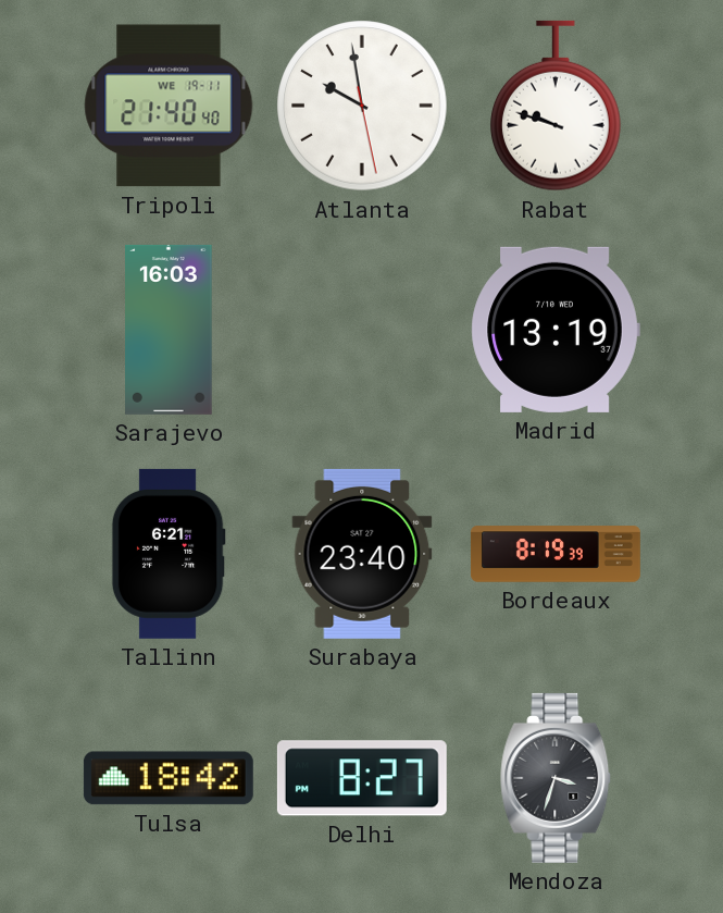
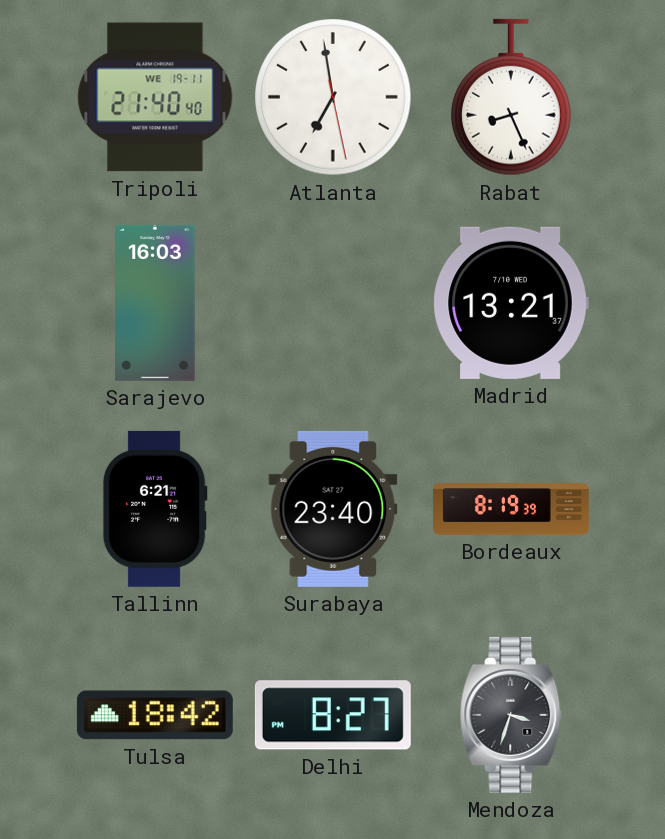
Atlanta: 9:58 -> 6:58 (333, 97)
Rabat: 9:48 -> 8:26 (512, 97)
Madrid: 13:19 -> 13:21 (511, 303)
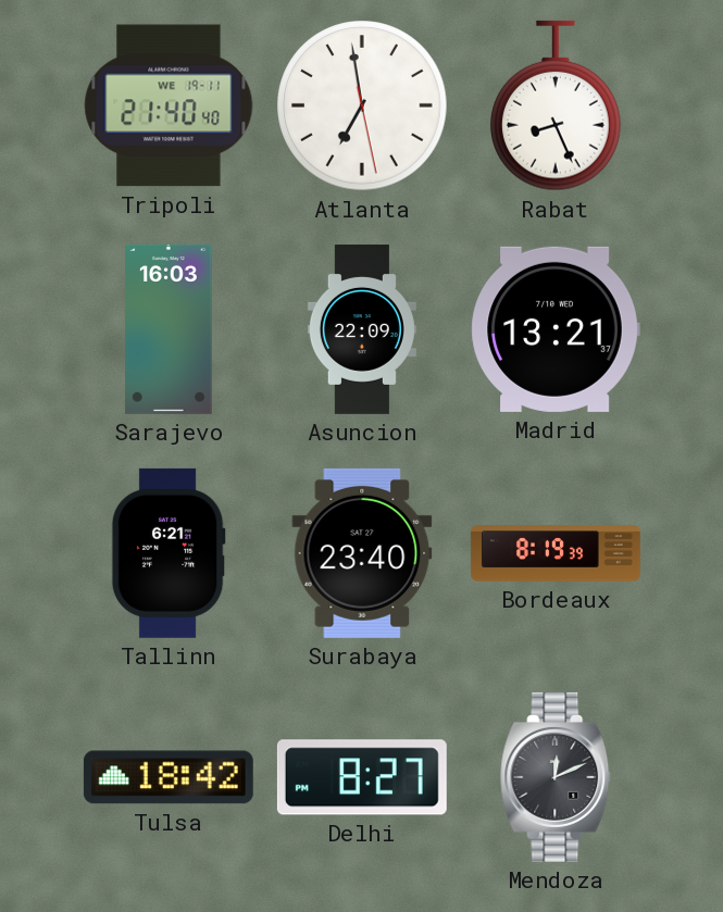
Asuncion: none -> 22:09 (362, 329)
Mendoza: 3:33 -> 12:11 (557, 777)
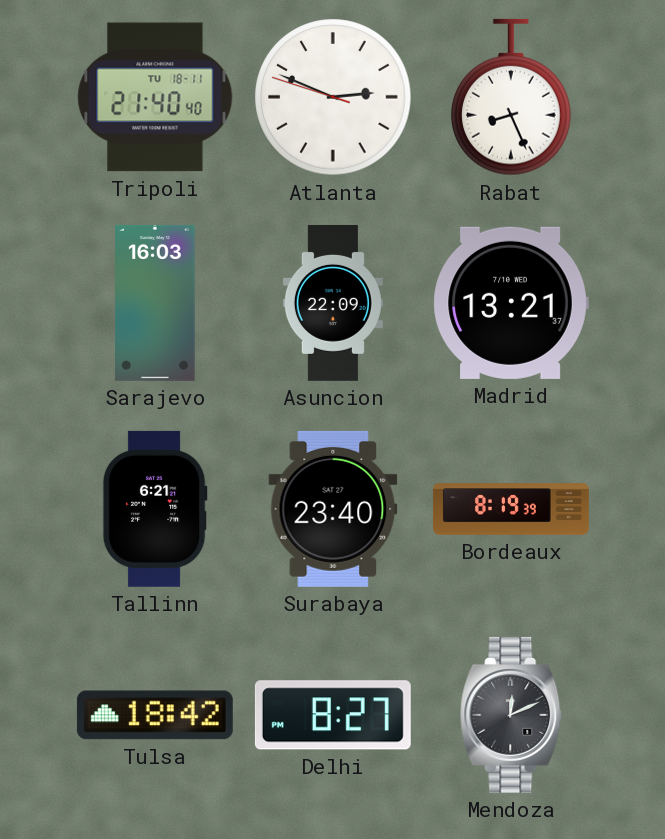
Tripoli date: WE 19-11 -> TU 18-11 (155, 97)
Atlanta: 6:58 -> 2:48 (333, 97)
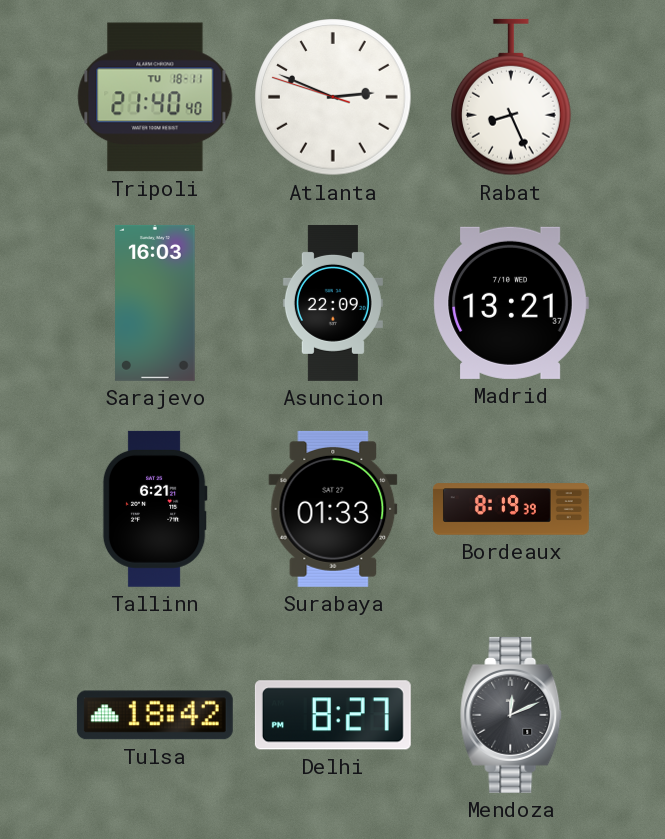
Surabaya: 23:40 -> 01:33 (333, 509)
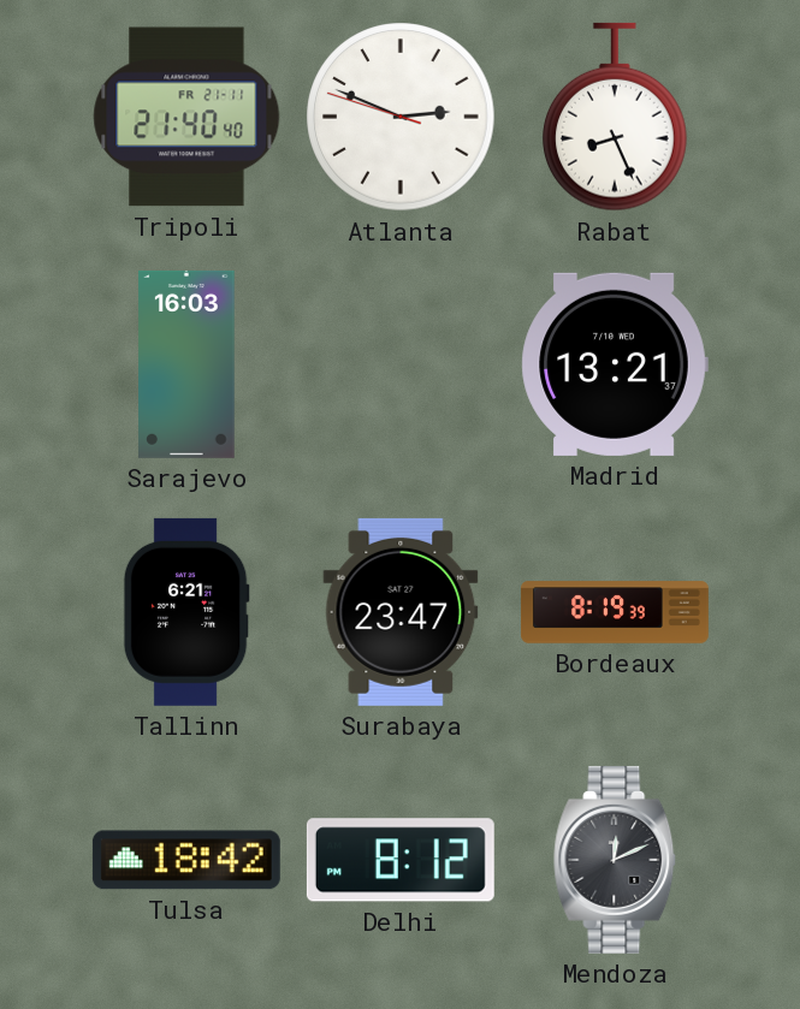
Tripoli date: TU 18-11 -> FR 21-11 (186, 117)
Asuncion: 22:09 -> none (333, 303)
Surabaya: 01:33 -> 23:47 (401, 612)
Delhi: 8:27 -> 8:12 (401, 860)
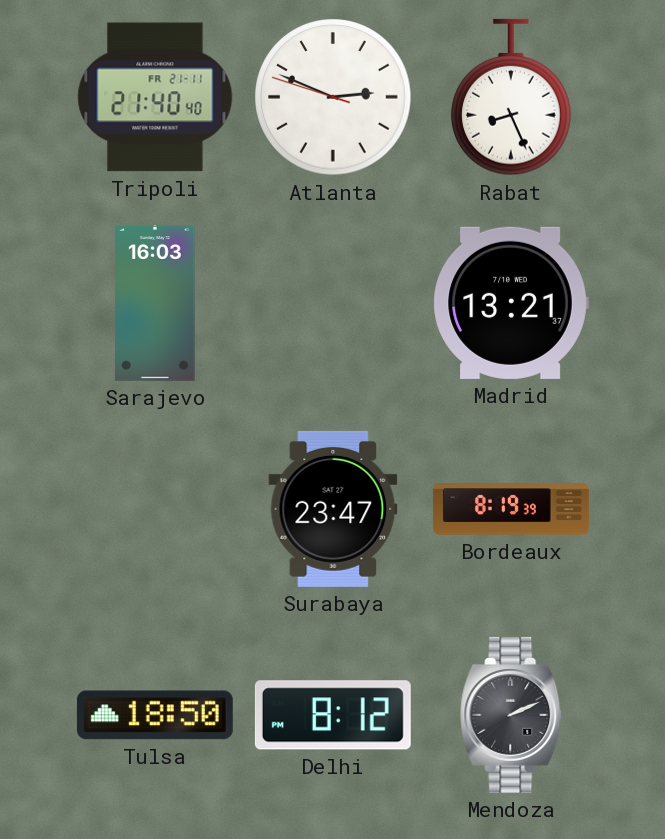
Tallinn: 6:21 -> none (186, 612)
Tulsa: 18:42 -> 18:50 (155, 715)
Mendoza: 12:11 -> 2:11 (512, 715)
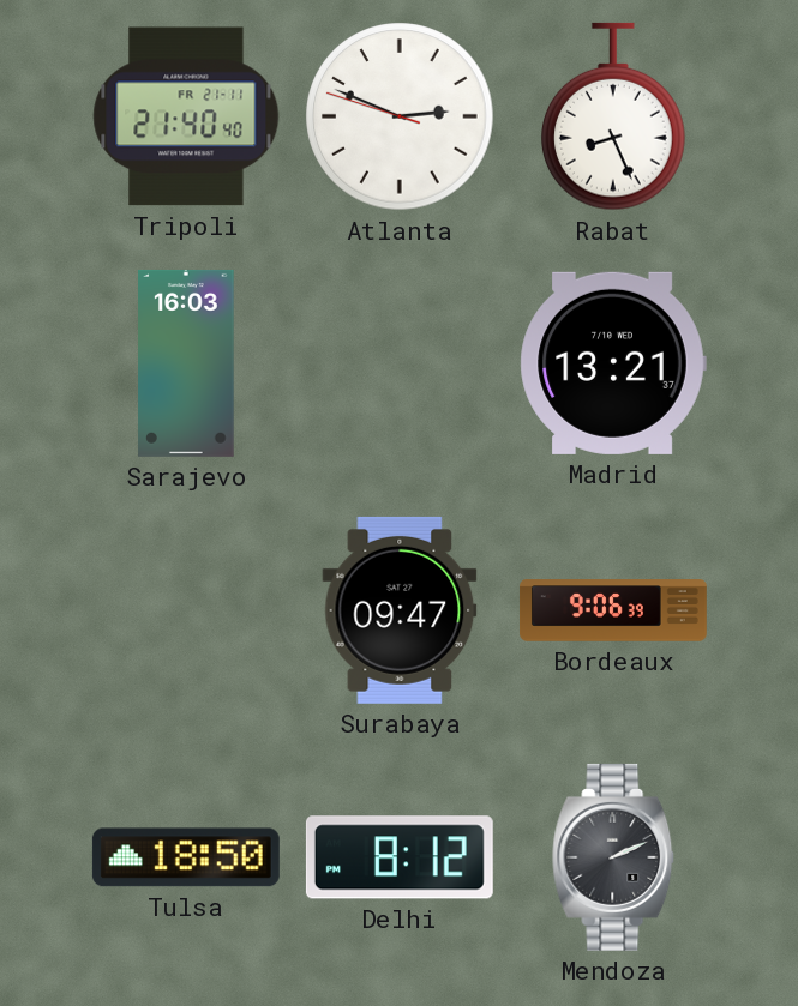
Surabaya: 23:47 -> 09:47 (400, 610)
Bordeaux: 8:19 -> 9:06 (613, 610)
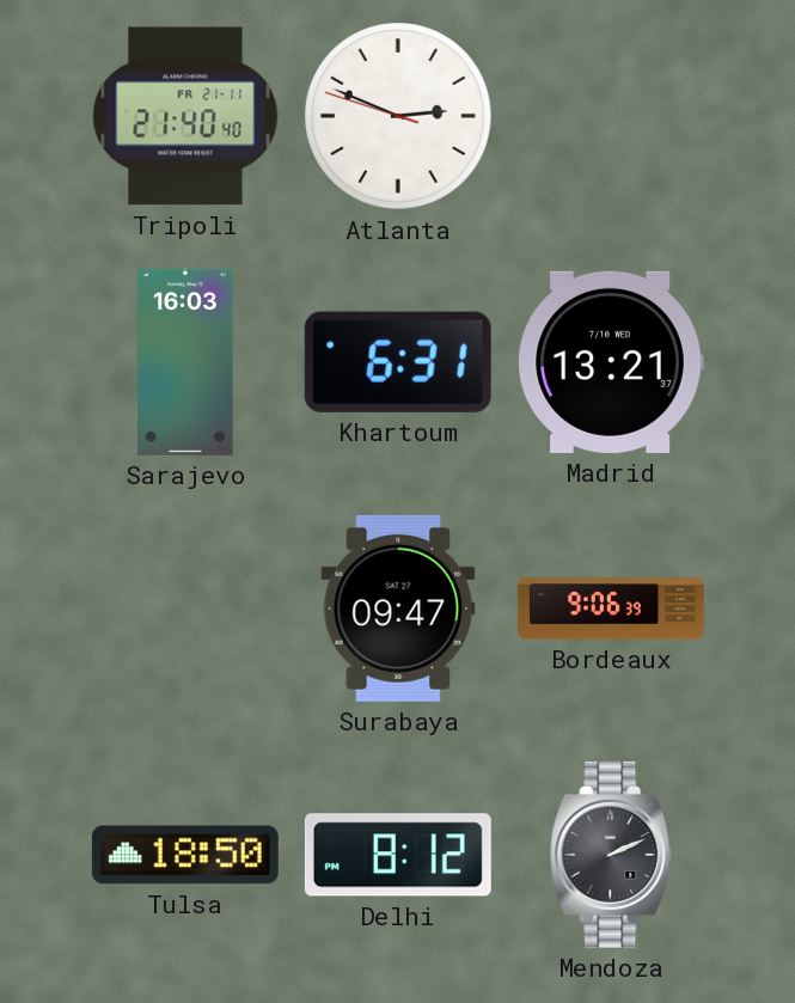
Rabat: 8:26 -> none (614, 116)
Khartoum: none -> 6:31 (398, 362)
